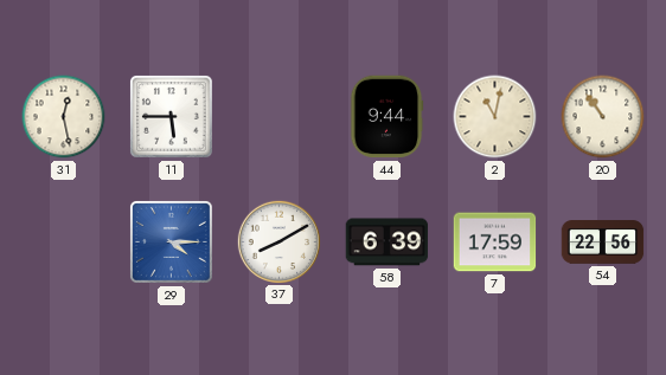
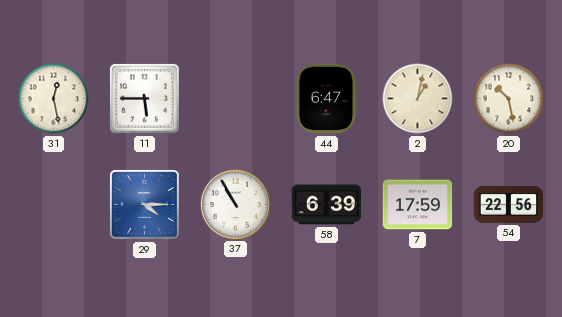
44: 9:44 -> 6:47 (326, 99)
2: 11:02 -> 1:02 (418, 99)
20: 10:54 -> 10:28 (509, 99)
37: 8:10 -> 10:55 (235, 204)
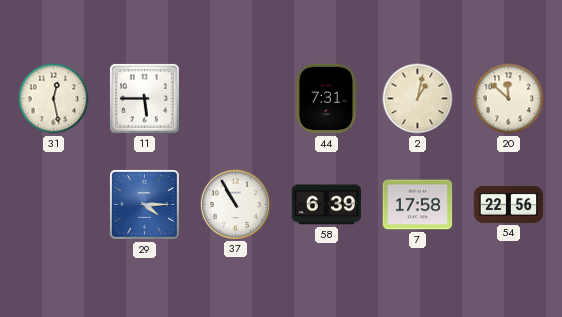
44: 6:47 -> 7:31 (326, 99)
20: 10:28 -> 11:52 (509, 99)
7: 17:59 -> 17:58 (418, 205)
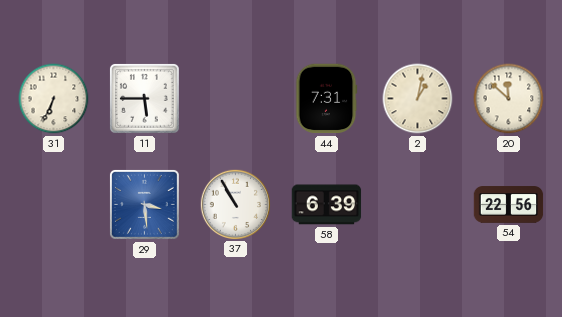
31: 12:28 -> 6:34 (54, 99)
29: 4:15 -> 3:29 (144, 204)
7: 17:58 -> none (418, 205)
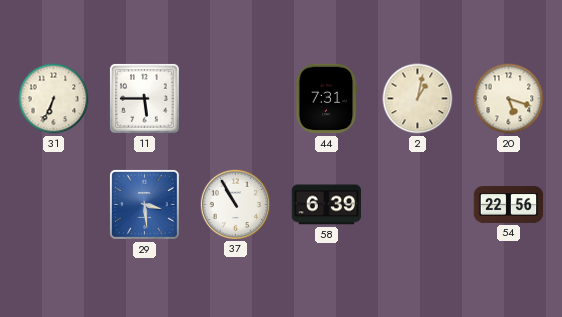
20: 11:52 -> 5:18 (509, 99)
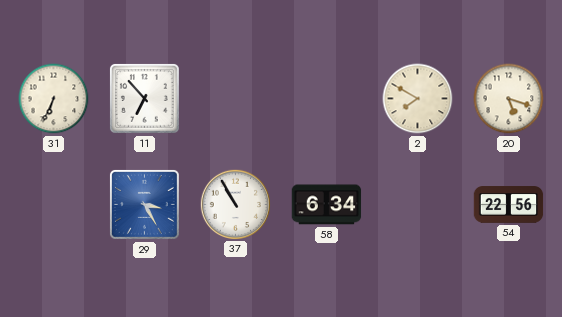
11: 5:45 -> 6:53 (144, 98)
44: 7:31 -> none (326, 99)
2: 1:02 -> 7:50 (418, 99)
29: 3:29 -> 3:25 (144, 204)
58: 6:39 -> 6:34 (327, 205)
